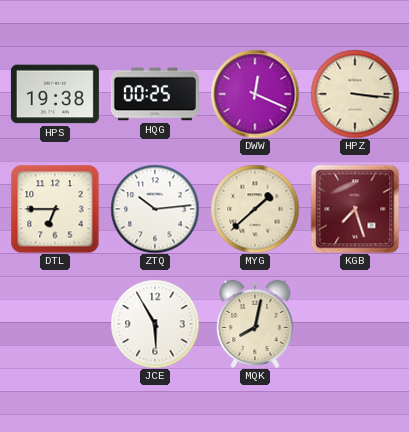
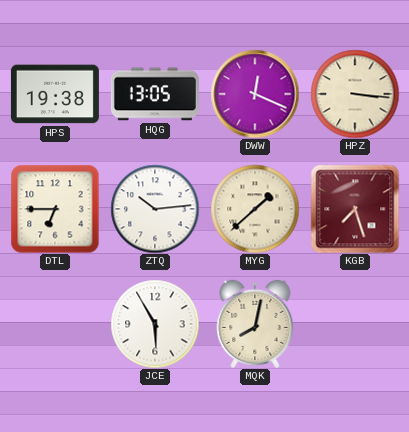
HQG: 00:25 -> 13:05 (155, 94)
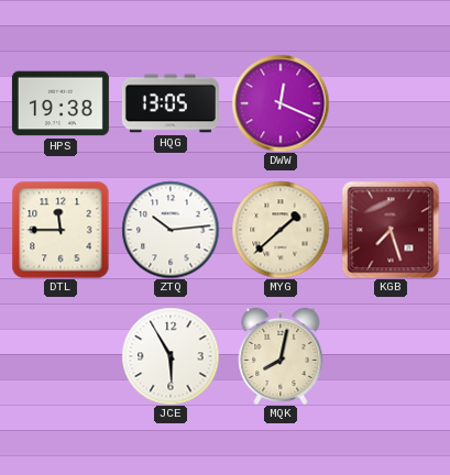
HPZ: 3:16 -> none (355, 94)
DTL: 6:45 -> 11:45 (61, 230)
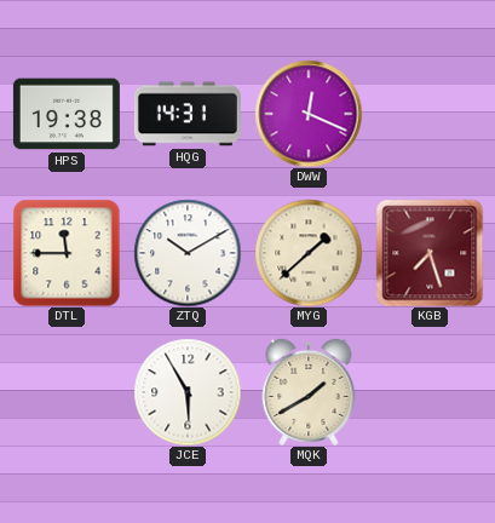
HQG: 13:05 -> 14:31 (188, 114)
ZTQ: 10:14 -> 10:10 (188, 253)
MQK: 8:02 -> 1:40 (309, 392)
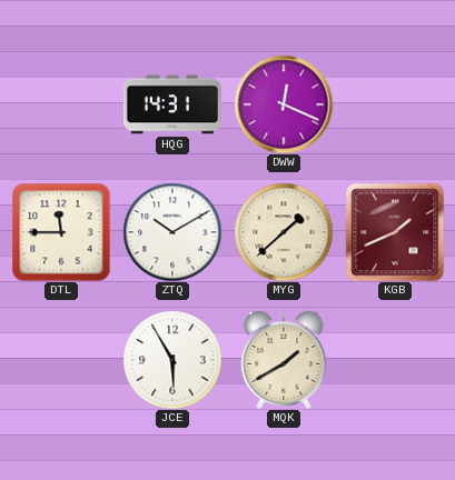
HPS: 19:38 -> none (67, 114)
KGB: 7:27 -> 1:41 (395, 232)
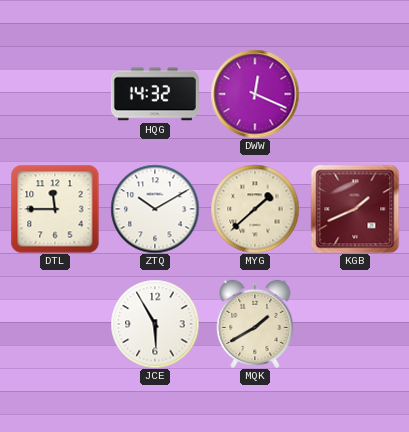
HQG: 14:31 -> 14:32 (155, 94)
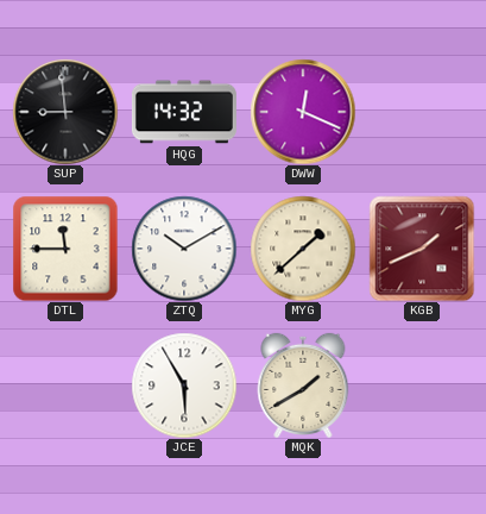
SUP: none -> 8:59 (65, 112)
